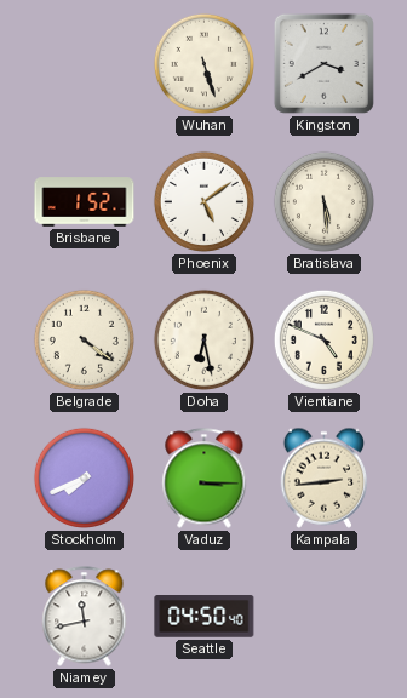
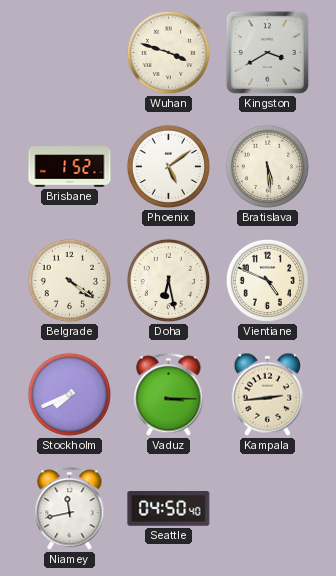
Wuhan: 5:27 -> 3:48 (168, 52)
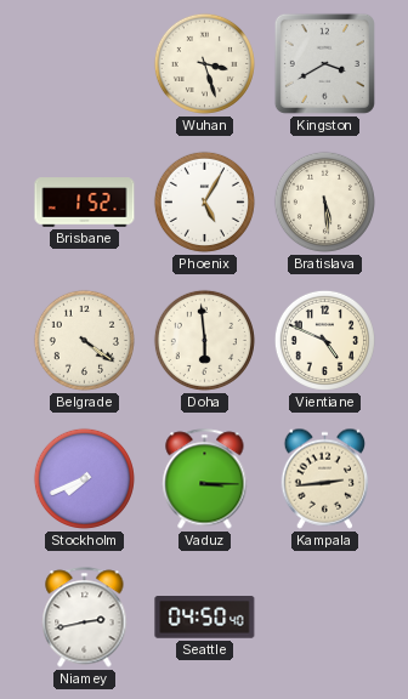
Wuhan: 3:48 -> 3:27 (204, 63)
Phoenix: 5:09 -> 5:05 (204, 201)
Doha: 6:28 -> 5:59 (204, 340)
Niamey: 11:43 -> 2:43 (85, 618)
